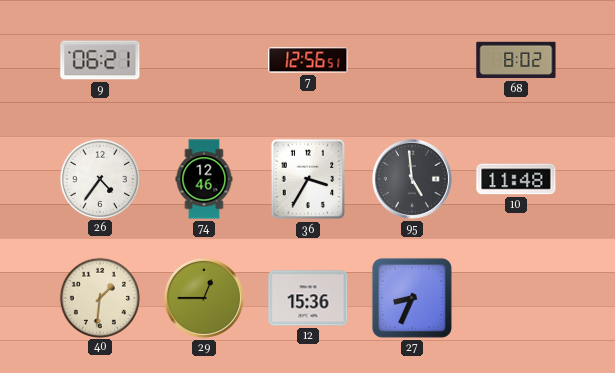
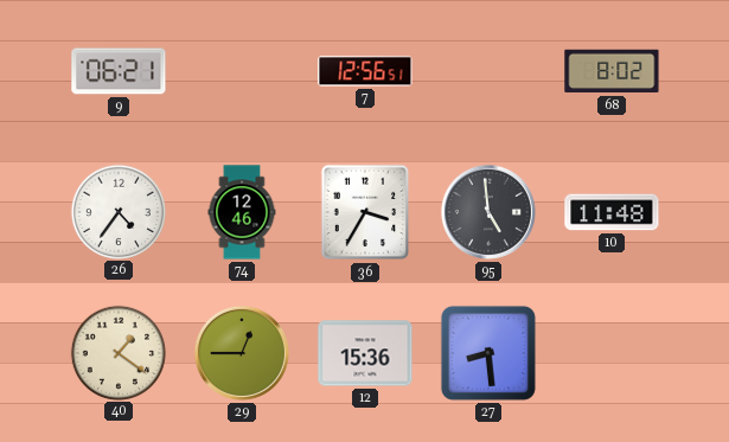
40: 1:31 -> 1:21 (117, 352)
27: 8:34 -> 8:29 (488, 353)
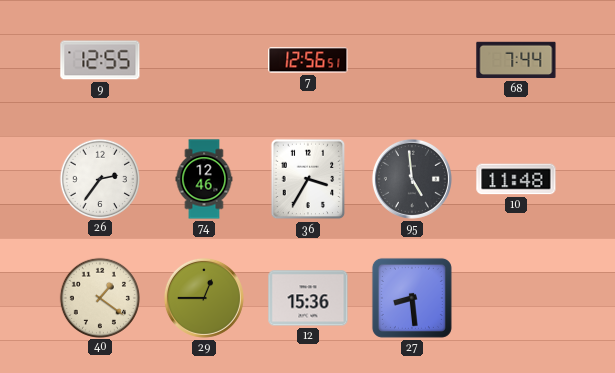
9: 06:21 -> 12:55 (100, 60)
68: 8:02 -> 7:44 (516, 60)
26: 4:36 -> 2:36 (99, 178)
